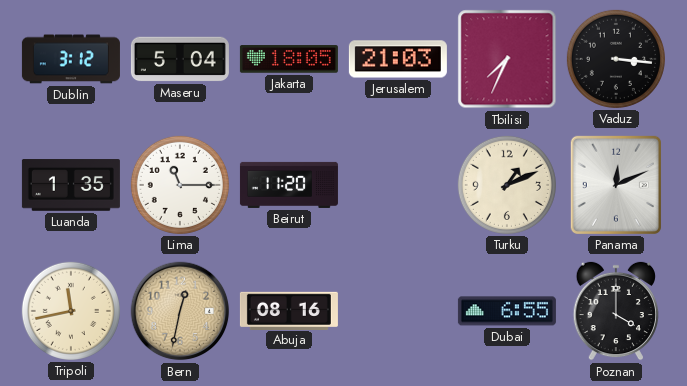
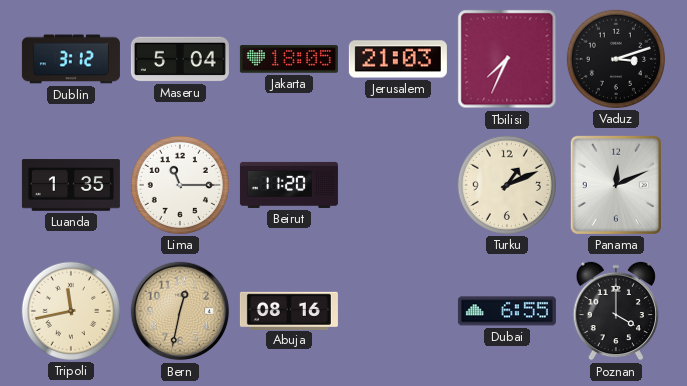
Vaduz: 3:16 -> 3:12 (616, 59)
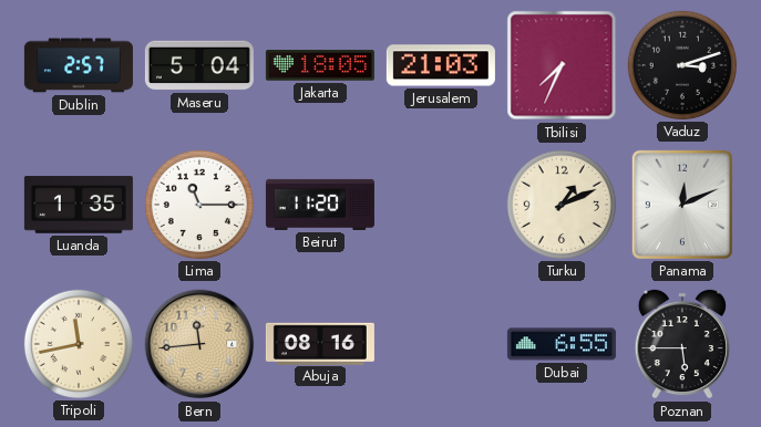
Dublin: 3:12 -> 2:57 (79, 65)
Bern: 12:32 -> 11:44 (199, 344)
Poznan: 4:00 -> 5:45 (681, 344)
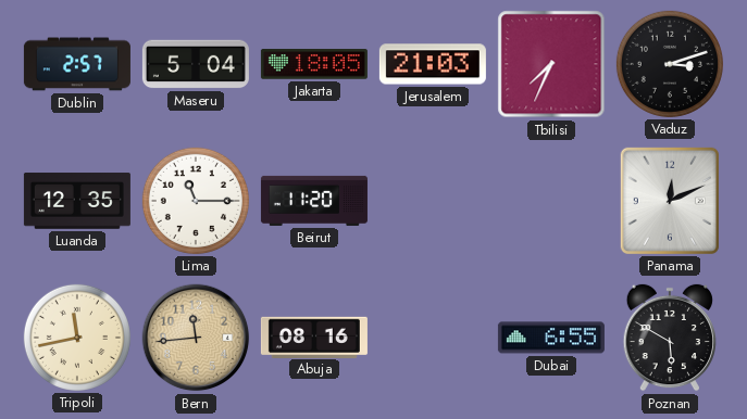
Luanda: 1:35 -> 12:35 (77, 201)
Turku: 1:11 -> none (562, 205)
Poznan: 5:45 -> 5:50 (669, 338)
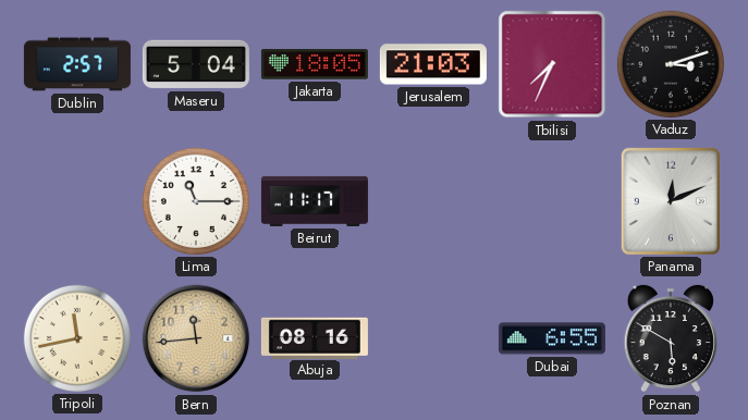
Luanda: 12:35 -> none (77, 201)
Beirut: 11:20 -> 11:17 (315, 201)
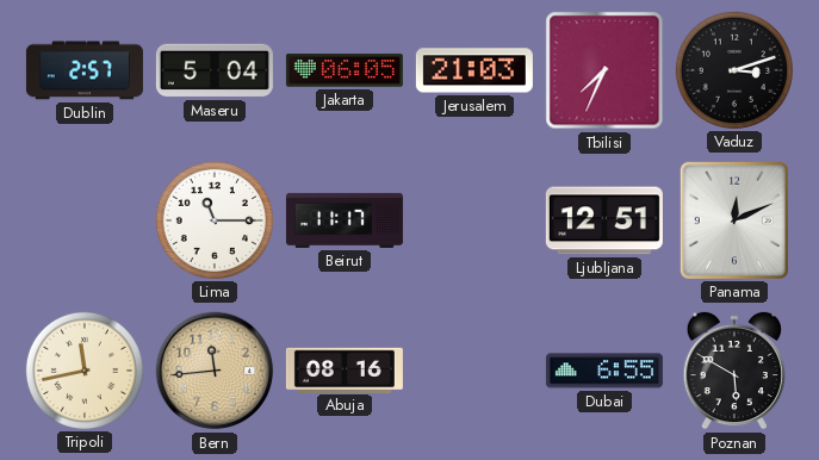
Jakarta: 18:05 -> 06:05 (345, 70)
Ljubljana: none -> 12:51 (604, 220)
